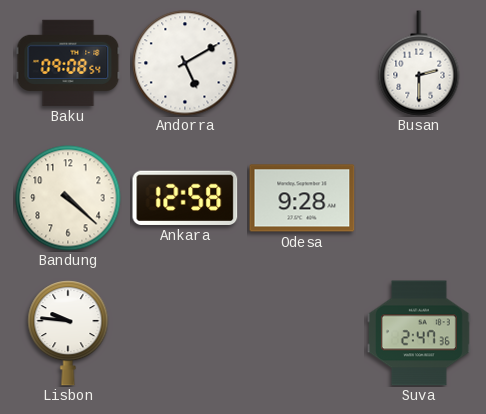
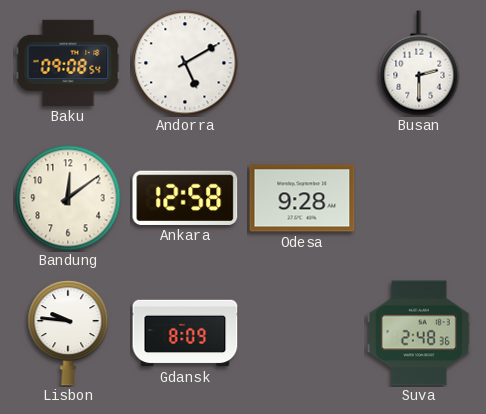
Bandung: 4:22 -> 12:09 (68, 198)
Gdansk: none -> 8:09 (185, 333)
Suva: 2:47 -> 2:48 (419, 333)
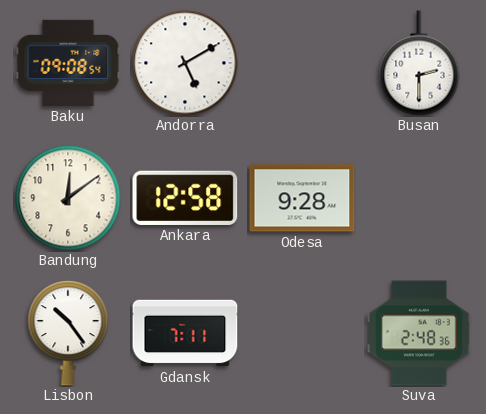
Lisbon: 9:46 -> 10:24 (68, 333)
Gdansk: 8:09 -> 7:11 (185, 333)
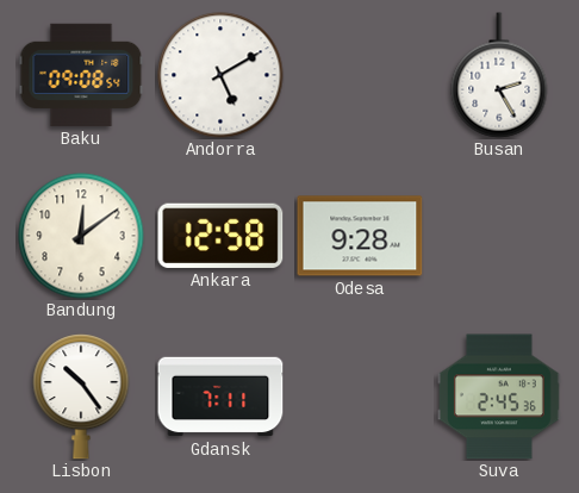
Busan: 2:30 -> 2:25 (499, 75)
Suva: 2:48 -> 2:45 (499, 397)
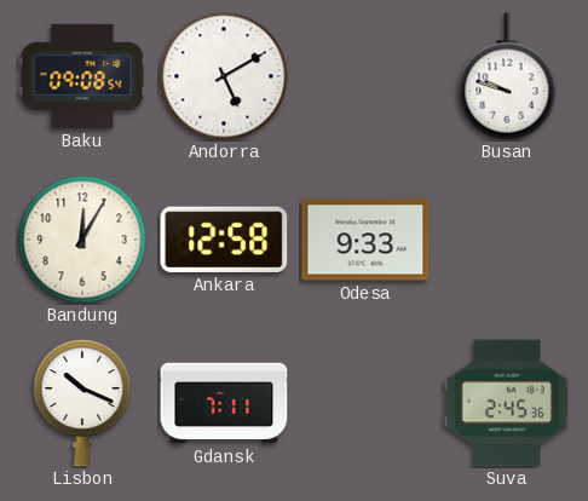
Busan: 2:25 -> 9:48 (507, 76)
Bandung: 12:09 -> 12:05 (82, 240)
Odesa: 9:28 -> 9:33 (365, 240)
Lisbon: 10:24 -> 10:19 (82, 403)
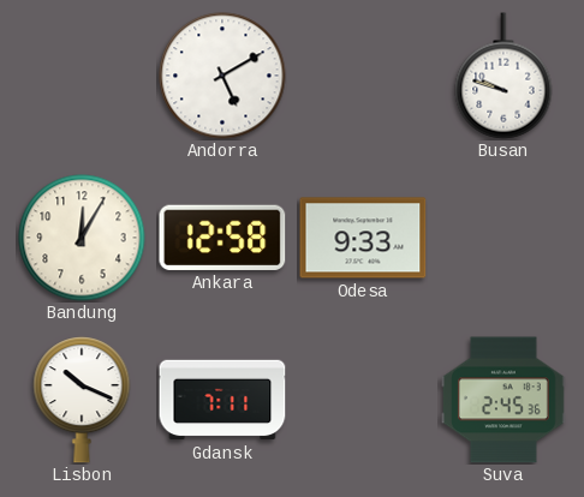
Baku: 09:08 -> none (82, 76)
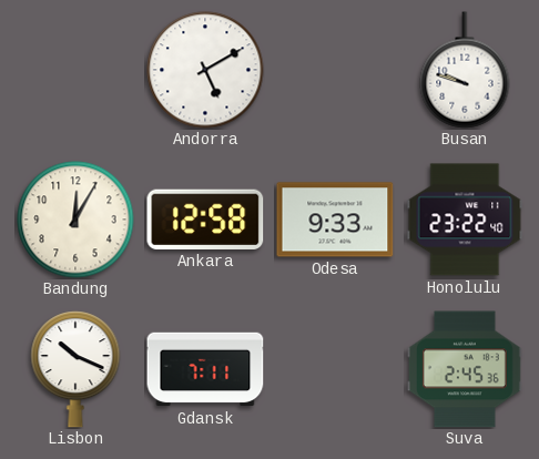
Honolulu: none -> 23:22 (465, 220)
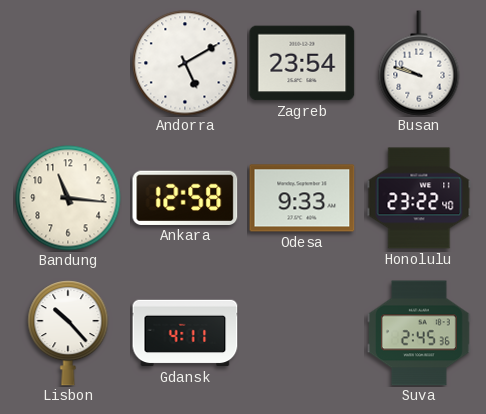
Zagreb: none -> 23:54 (302, 63)
Bandung: 12:05 -> 11:16 (68, 198)
Lisbon: 10:19 -> 10:23 (68, 333)
Gdansk: 7:11 -> 4:11 (185, 333)
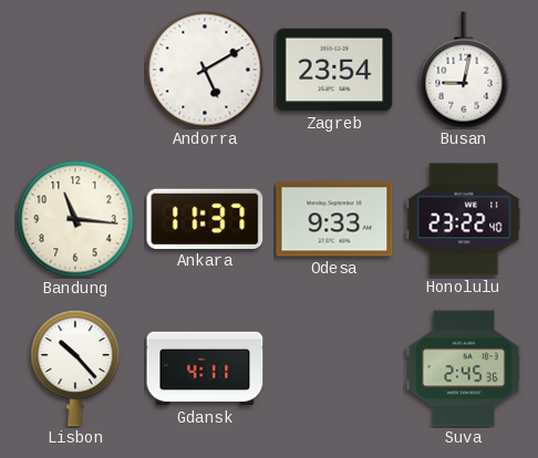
Busan: 9:48 -> 9:02 (464, 70)
Ankara: 12:58 -> 11:37 (205, 219)
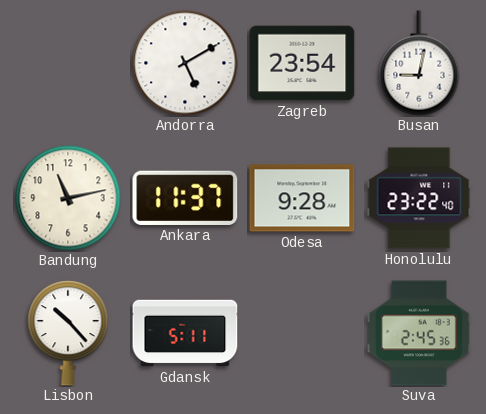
Bandung: 11:16 -> 11:13 (68, 198)
Odesa: 9:33 -> 9:28 (302, 198)
Gdansk: 4:11 -> 5:11 (185, 333)
